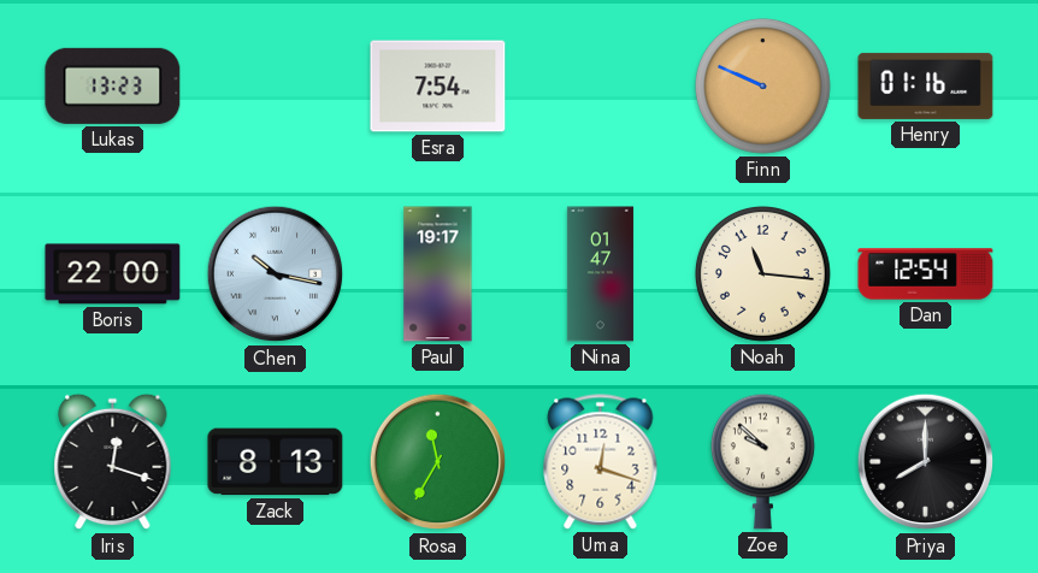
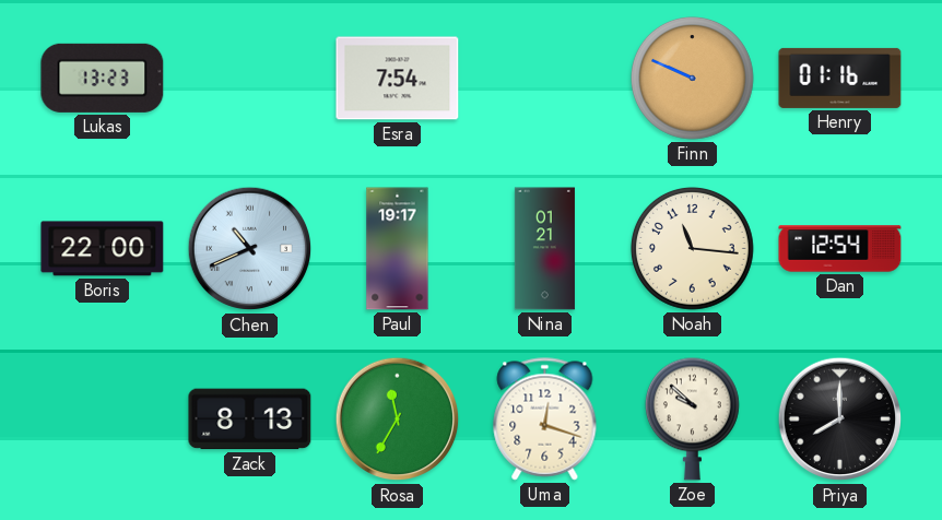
Chen: 10:17 -> 10:41 (250, 249)
Nina: 01:47 -> 01:21 (544, 249)
Iris: 12:18 -> none (113, 462)
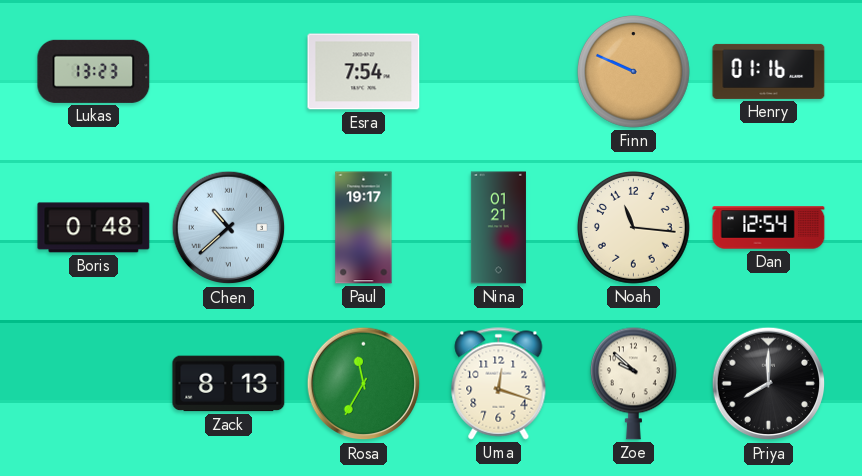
Boris: 22:00 -> 0:48 (94, 228)
Chen: 10:41 -> 10:38 (229, 228)
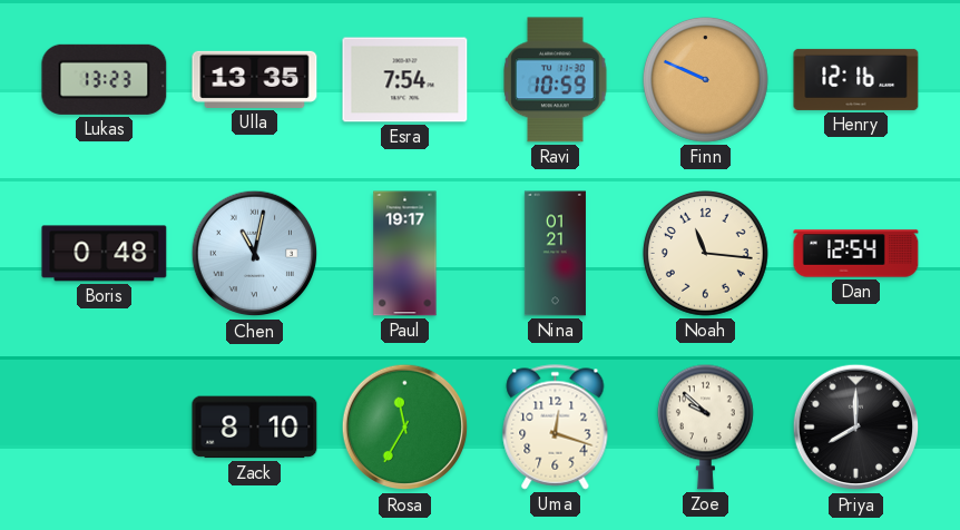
Ulla: none -> 13:35 (255, 79)
Ravi: none -> 10:59 (556, 80)
Henry: 01:16 -> 12:16 (856, 79)
Chen: 10:38 -> 11:02 (255, 254)
Zack: 8:13 -> 8:10 (255, 428)
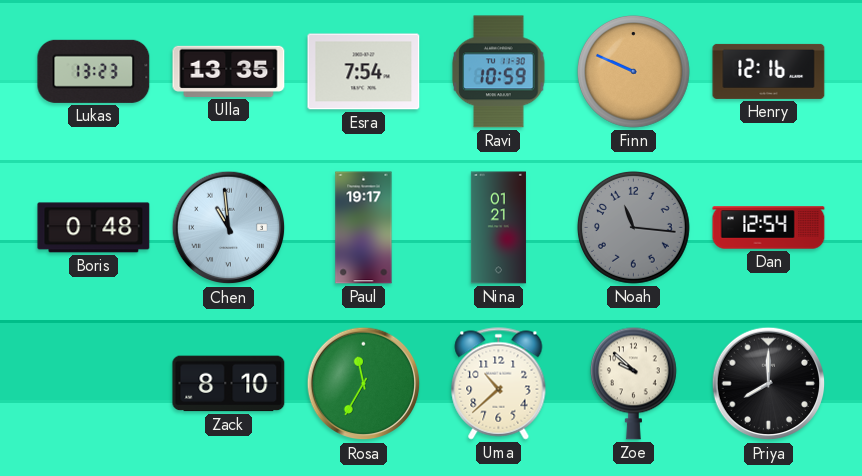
Chen: 11:02 -> 10:59 (229, 228)
Noah dial: cream -> grey (634, 228)
Uma: 12:18 -> 10:38 (499, 384)
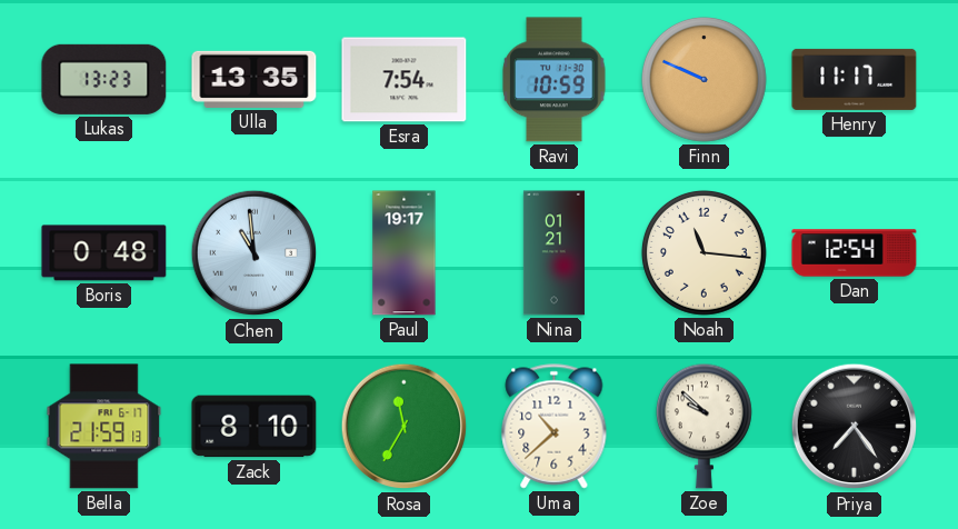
Henry: 12:16 -> 11:17 (855, 79)
Noah dial: grey -> cream (705, 253)
Bella: none -> 21:59 (104, 427)
Priya: 8:00 -> 7:24 (855, 427)
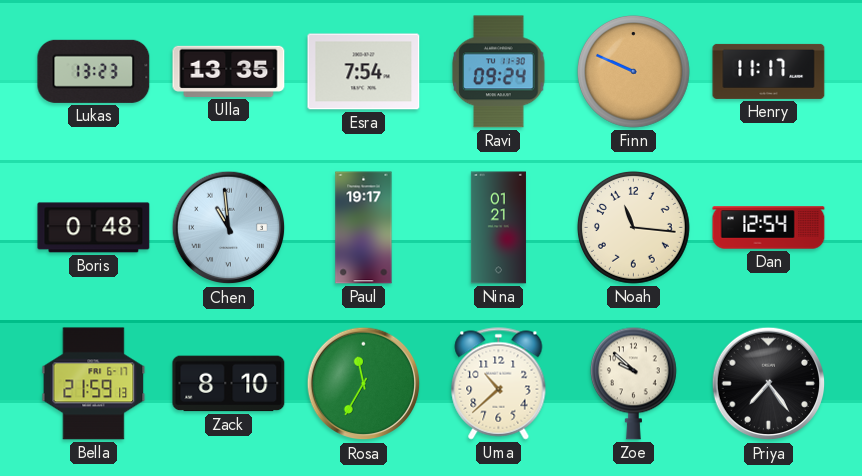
Ravi: 10:59 -> 09:24 (499, 72)
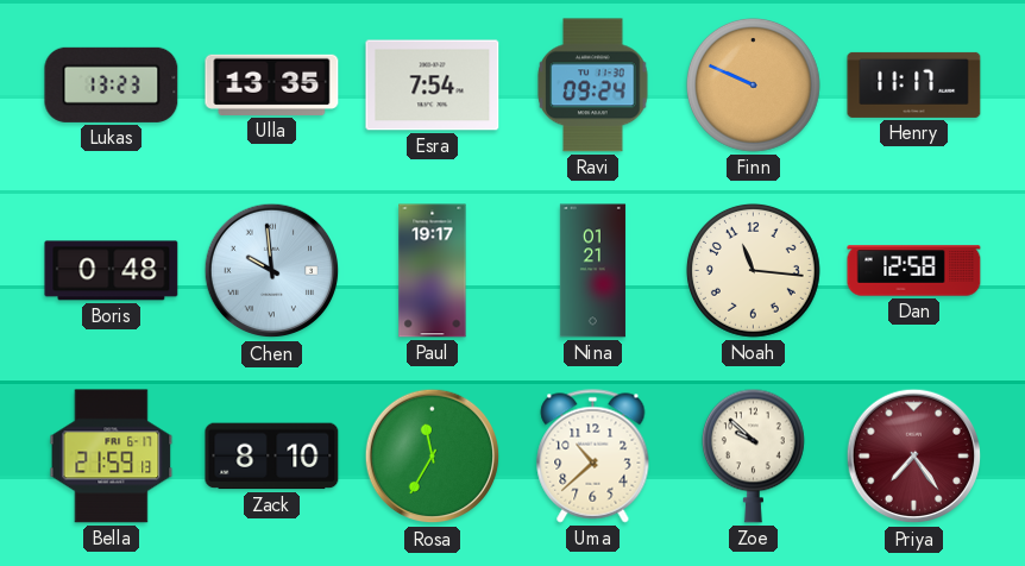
Chen: 10:59 -> 9:59 (272, 271)
Dan: 12:54 -> 12:58 (914, 271)
Priya dial: black -> burgundy (914, 457)
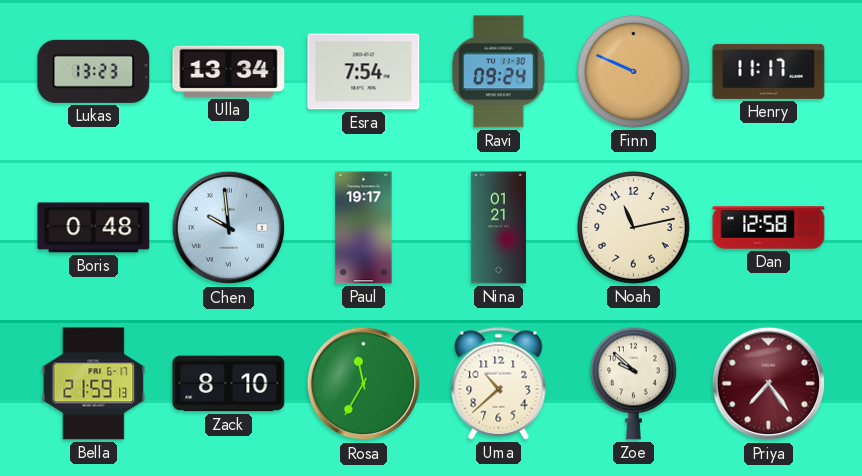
Ulla: 13:35 -> 13:34 (229, 71)
Noah: 11:16 -> 11:13 (634, 228)
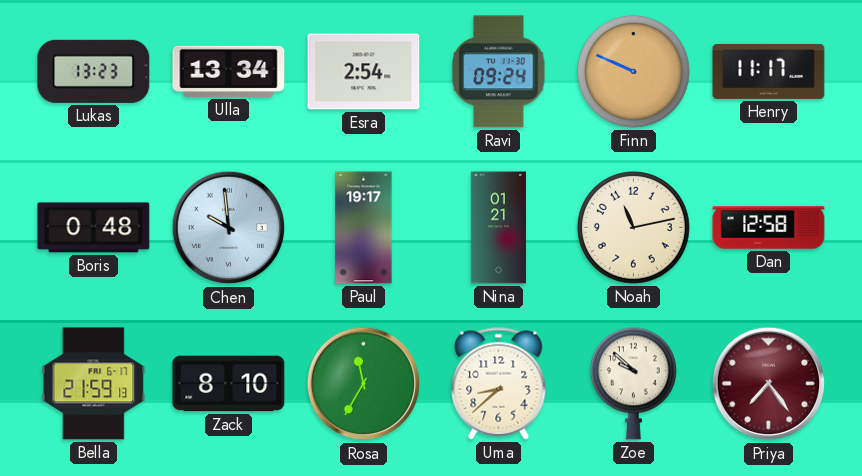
Esra: 7:54 -> 2:54 (364, 72)
Uma: 10:38 -> 8:38 (499, 384)
